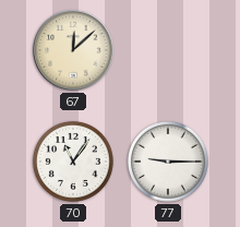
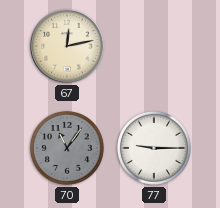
67: 12:08 -> 12:13 (67, 46)
70 dial: white -> grey (67, 148)
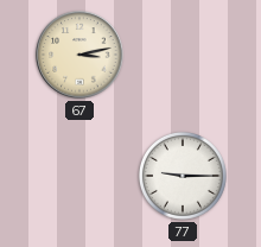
67: 12:13 -> 3:13 (79, 55)
70: 11:06 -> none (67, 148)
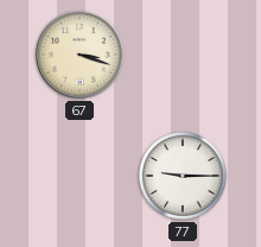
67: 3:13 -> 3:18 (79, 55)
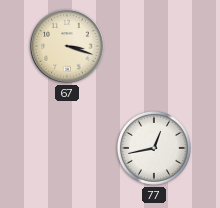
77: 9:15 -> 12:43 (154, 148)
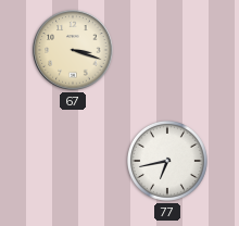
77: 12:43 -> 6:43 (167, 161)
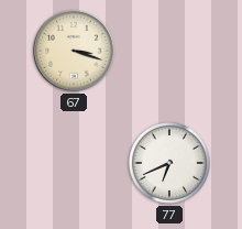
77: 6:43 -> 6:41 (169, 163)
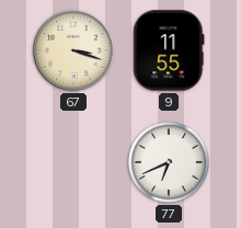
9: none -> 11:55 (169, 50)
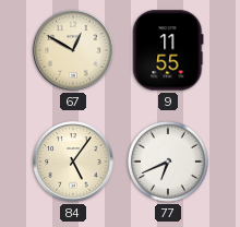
67: 3:18 -> 12:50 (73, 50)
84: none -> 5:06 (73, 162)
